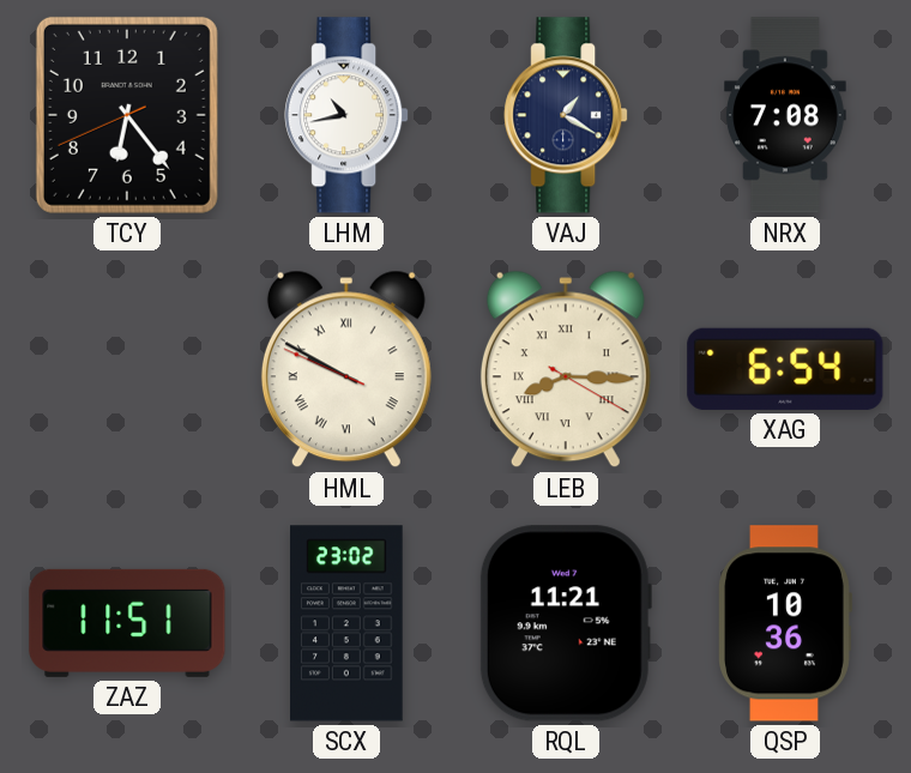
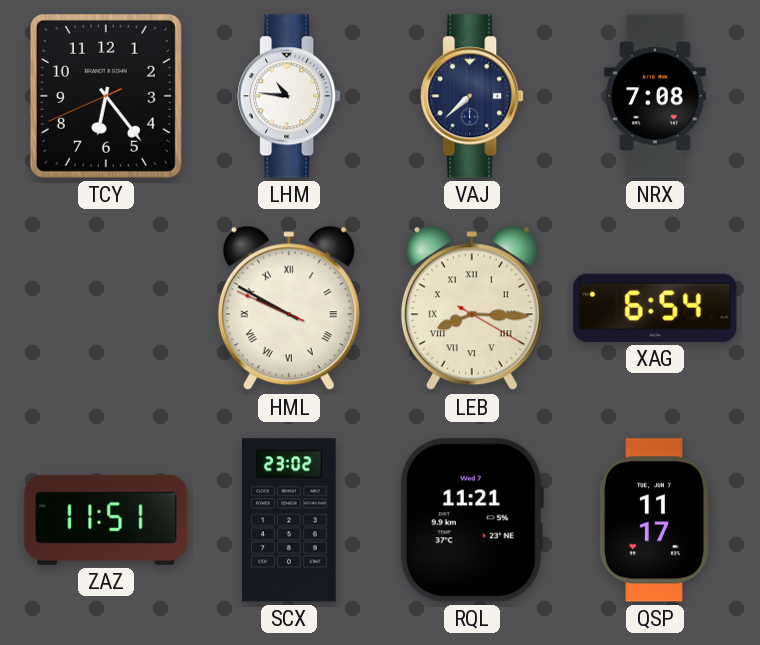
LHM: 10:43 -> 10:46 (289, 96)
VAJ: 1:20 -> 7:38 (472, 96)
QSP: 10:36 -> 11:17 (655, 520)
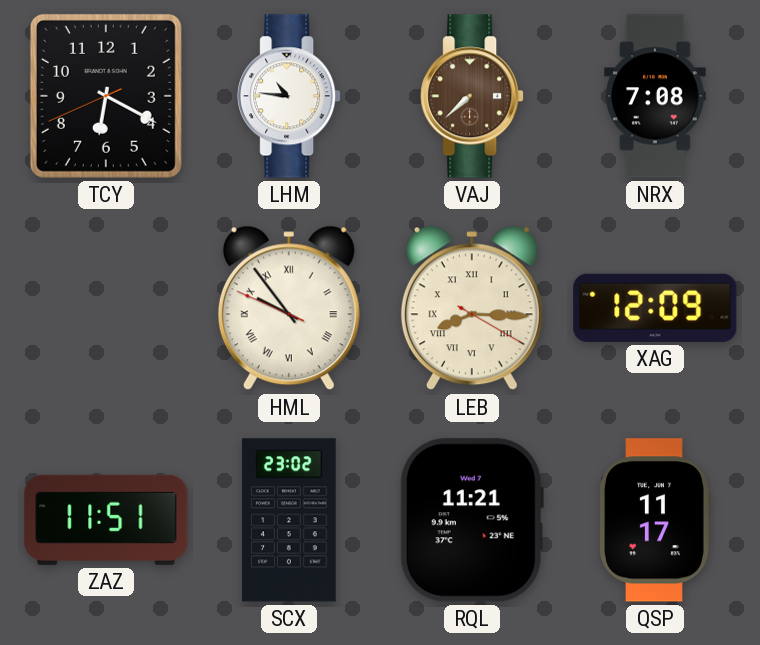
TCY: 6:23 -> 6:19 (106, 96)
VAJ dial: navy -> brown (472, 96)
HML: 9:49 -> 9:53 (289, 308)
XAG: 6:54 -> 12:09 (655, 308)
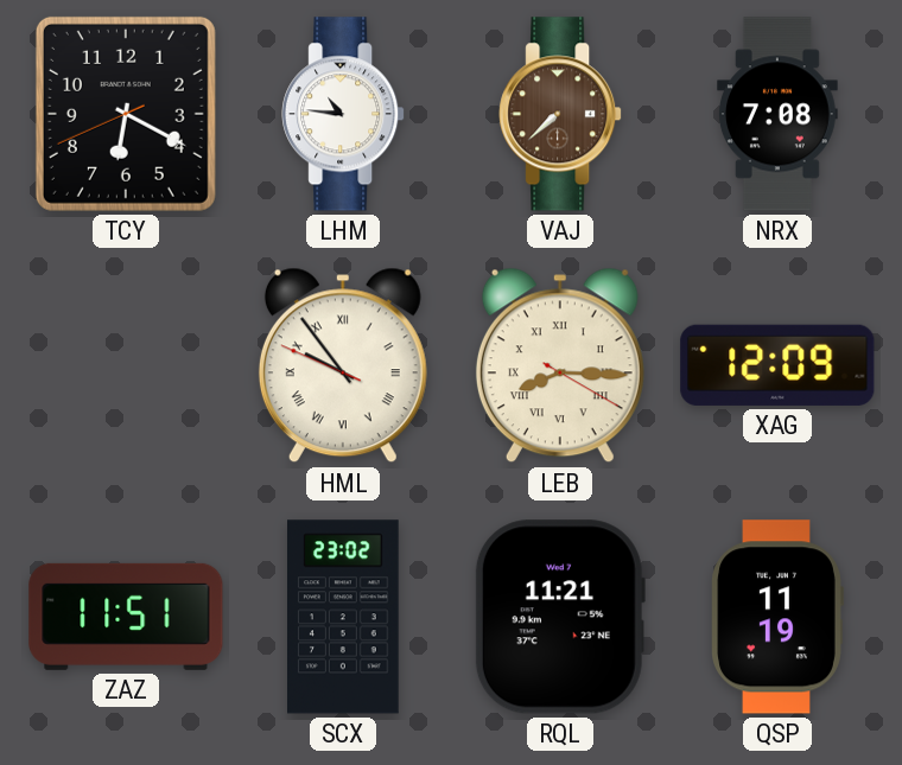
QSP: 11:17 -> 11:19 (777, 617)
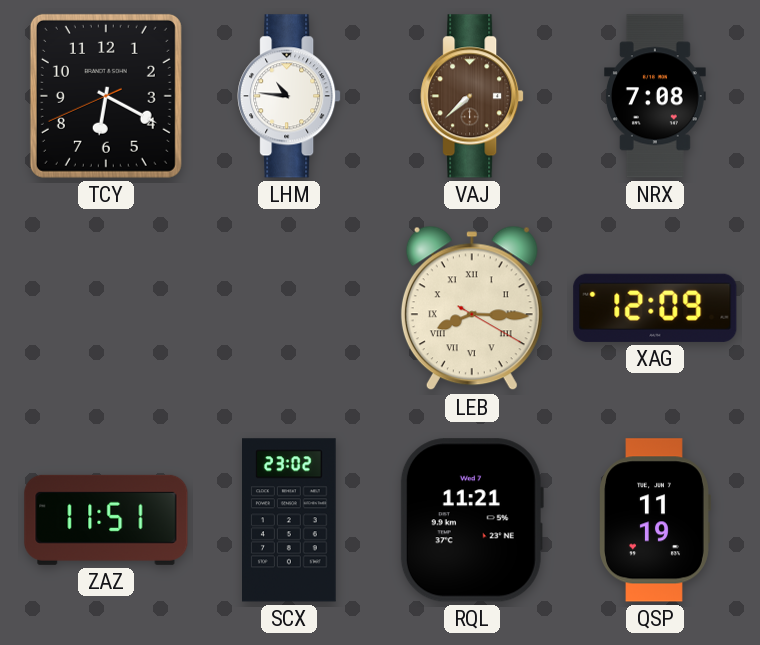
HML: 9:53 -> none (343, 365)
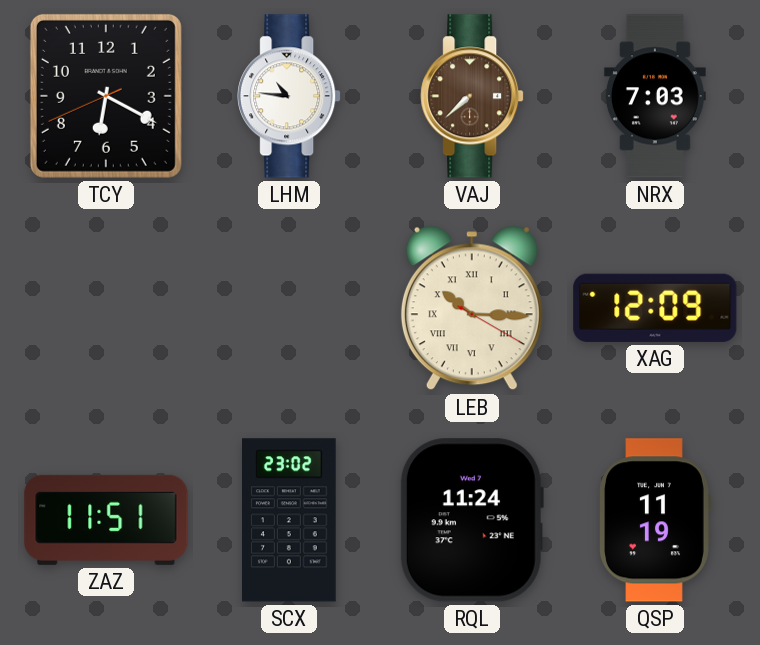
NRX: 7:08 -> 7:03 (656, 96)
LEB: 8:15 -> 10:15 (472, 308)
RQL: 11:21 -> 11:24 (472, 520)
